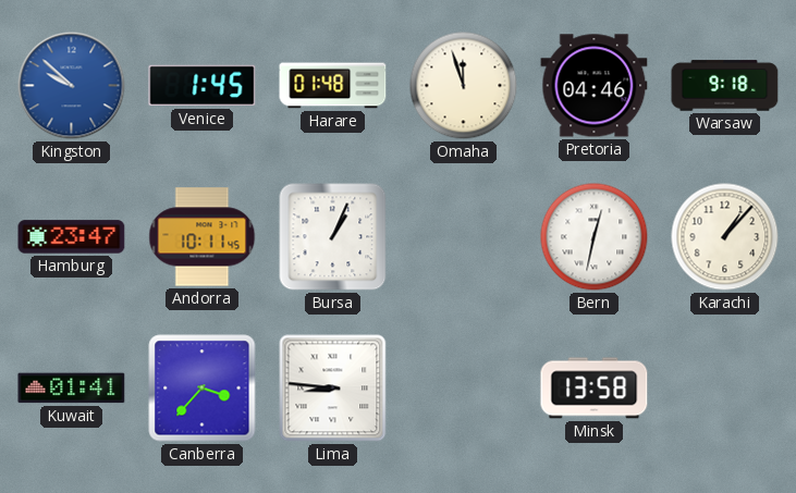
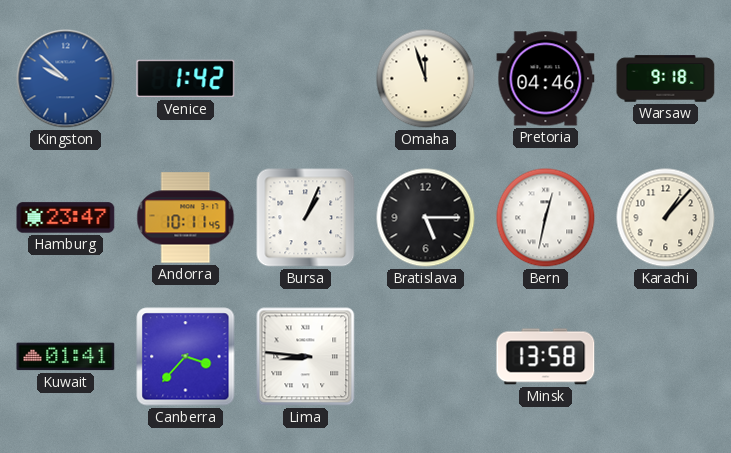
Venice: 1:45 -> 1:42 (186, 79)
Harare: 01:48 -> none (333, 86)
Bratislava: none -> 5:15 (426, 218)
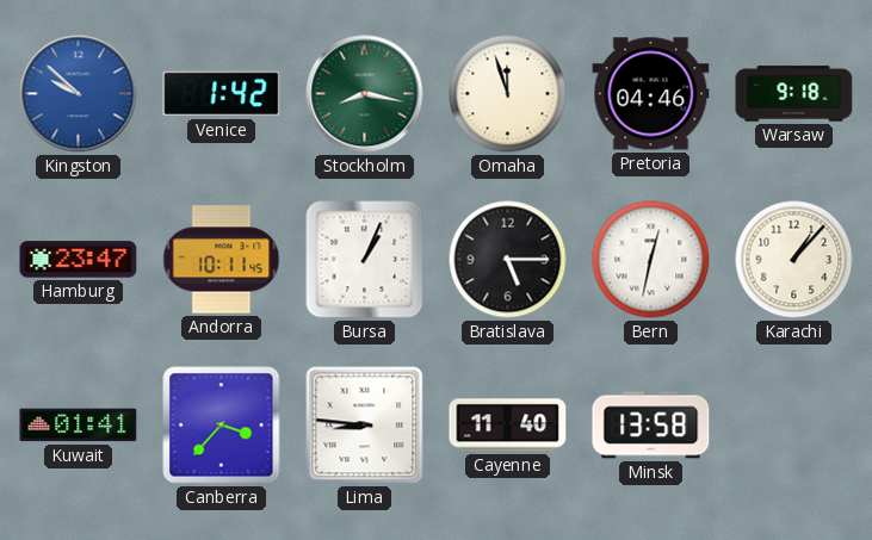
Stockholm: none -> 8:17 (365, 94)
Cayenne: none -> 11:40 (508, 426)
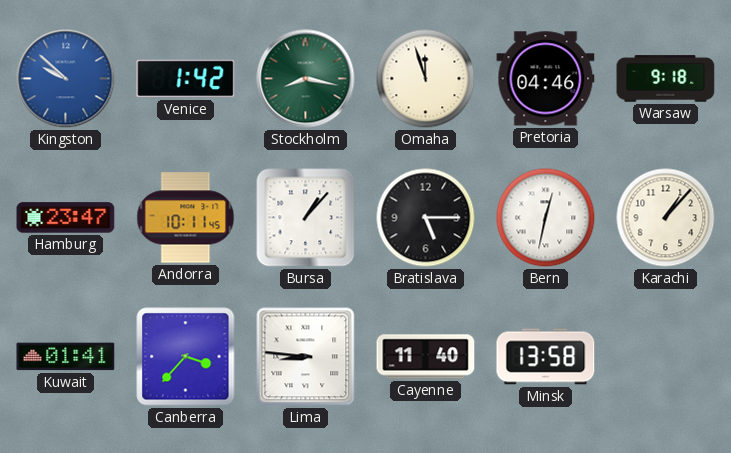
Bursa: 1:04 -> 1:07 (306, 218)
